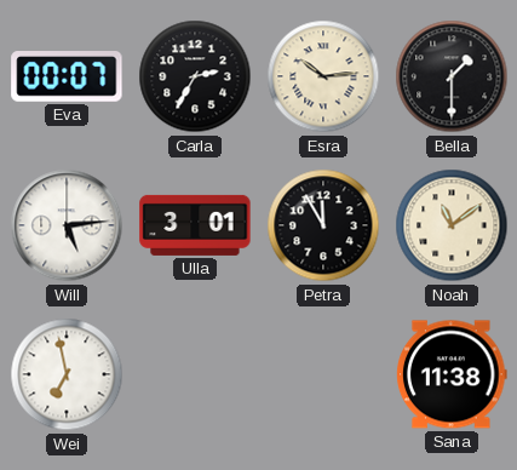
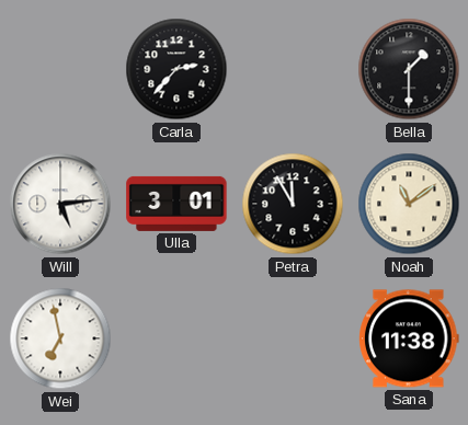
Eva: 00:07 -> none (67, 78)
Carla: 2:35 -> 2:37 (176, 69)
Esra: 10:14 -> none (323, 76)
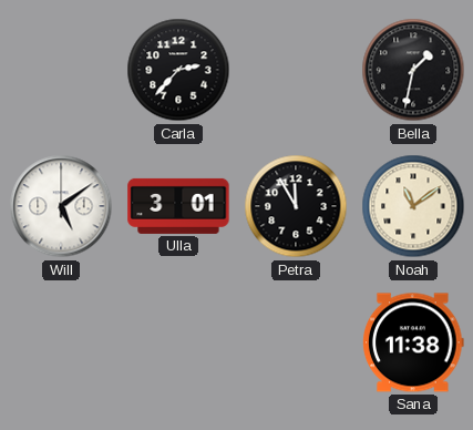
Bella: 1:30 -> 1:32 (413, 70)
Will: 5:14 -> 5:09 (61, 206)
Wei: 6:58 -> none (60, 338)
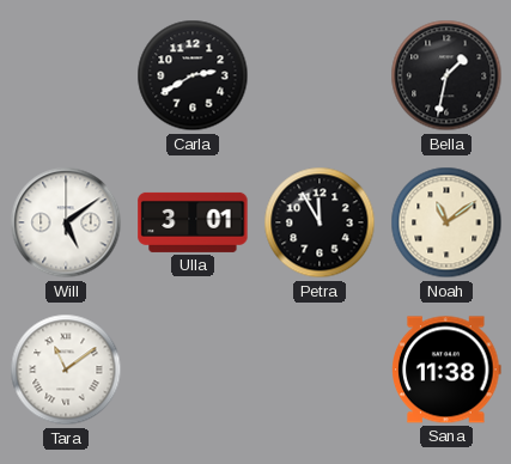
Carla: 2:37 -> 2:40 (193, 75)
Tara: none -> 11:09 (66, 370)
